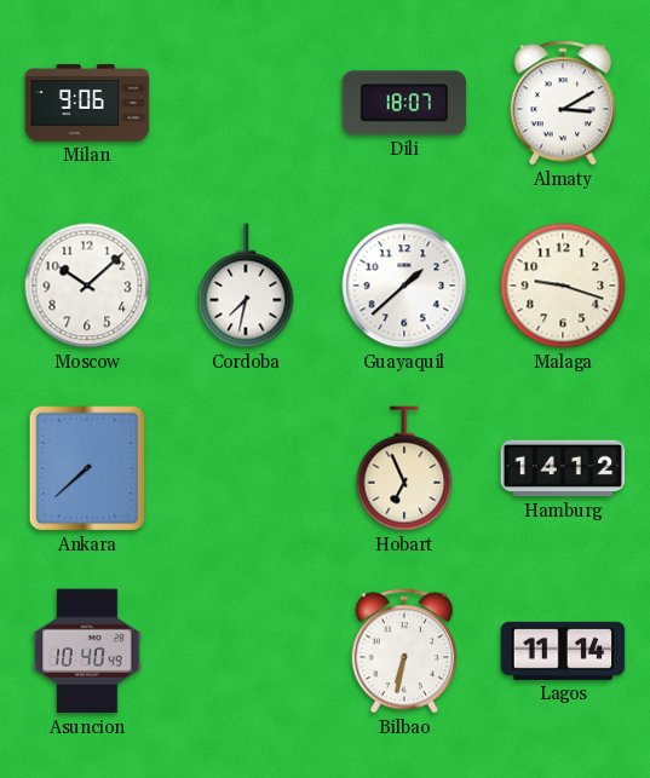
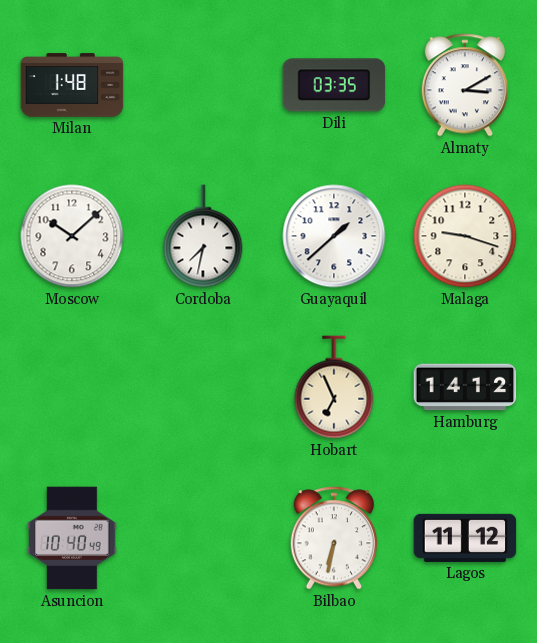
Milan: 9:06 -> 1:48 (72, 85)
Dili: 18:07 -> 03:35 (334, 85)
Ankara: 7:38 -> none (87, 468)
Lagos: 11:14 -> 11:12 (465, 538)
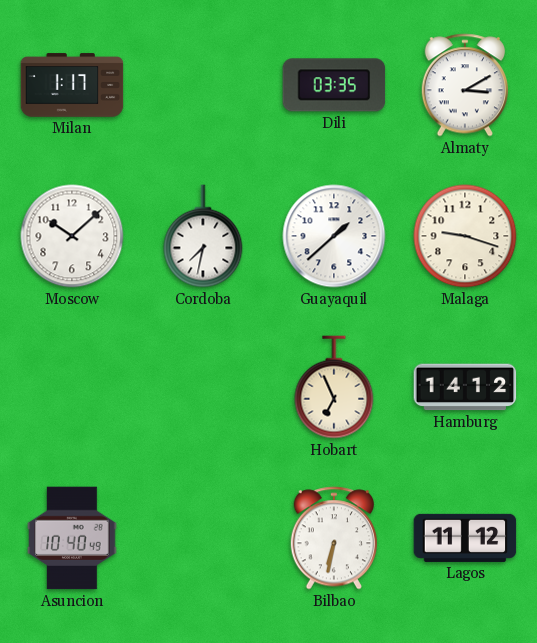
Milan: 1:48 -> 1:17 (72, 85)
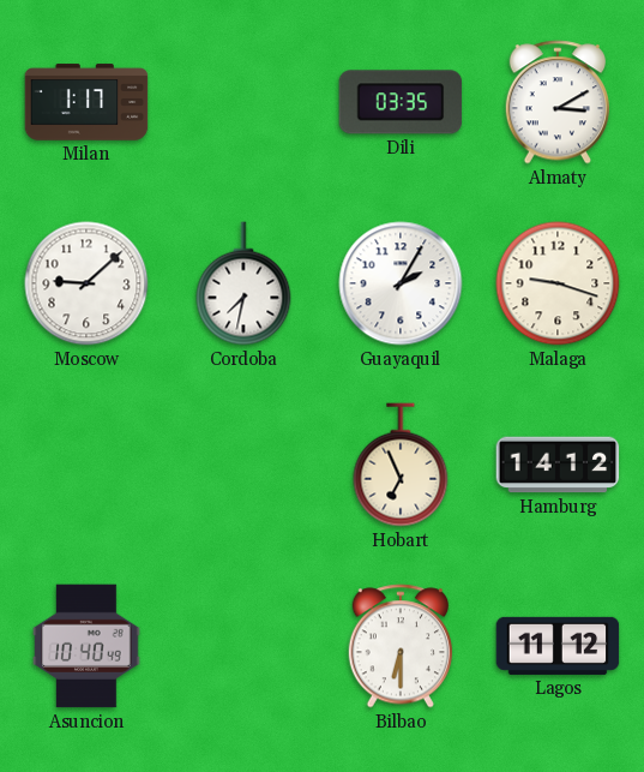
Moscow: 10:08 -> 9:08 (86, 283)
Guayaquil: 1:38 -> 2:05 (401, 283)
Bilbao: 6:32 -> 6:30 (399, 646)
